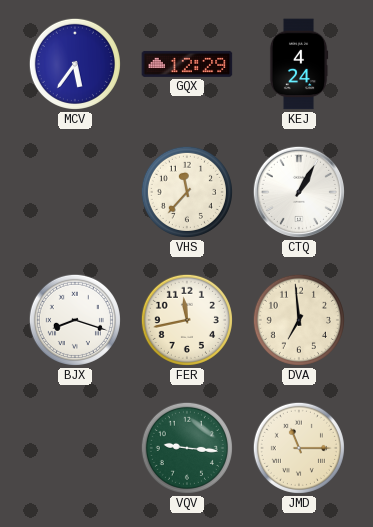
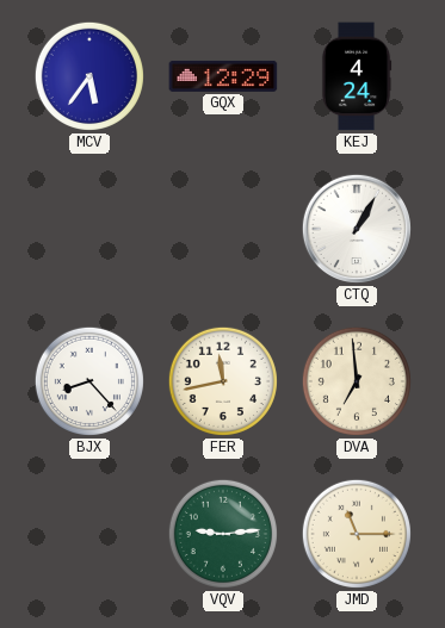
VHS: 11:37 -> none (187, 192)
BJX: 8:18 -> 8:23 (89, 381)
VQV: 9:16 -> 9:14 (223, 534)
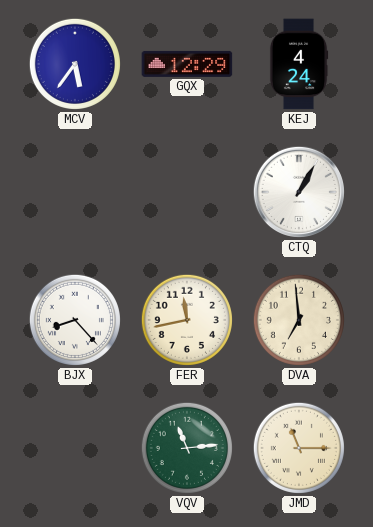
VQV: 9:14 -> 11:14 (187, 448)
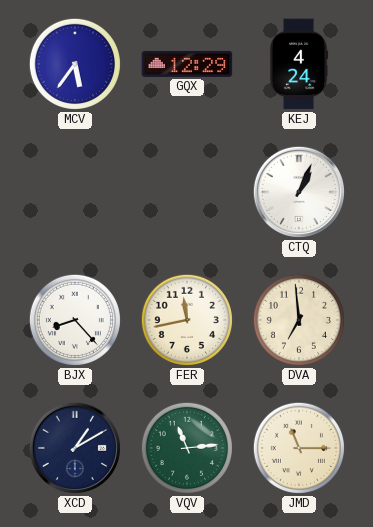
CTQ: 1:05 -> 1:04 (299, 192)
XCD: none -> 1:10 (75, 448)
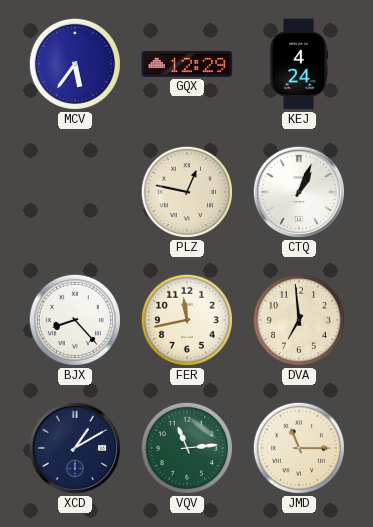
PLZ: none -> 12:47 (187, 192)
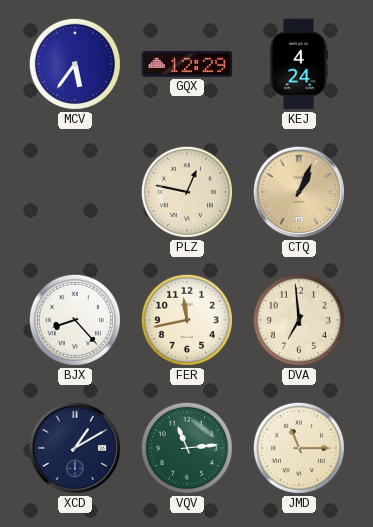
CTQ dial: white -> champagne (299, 192)
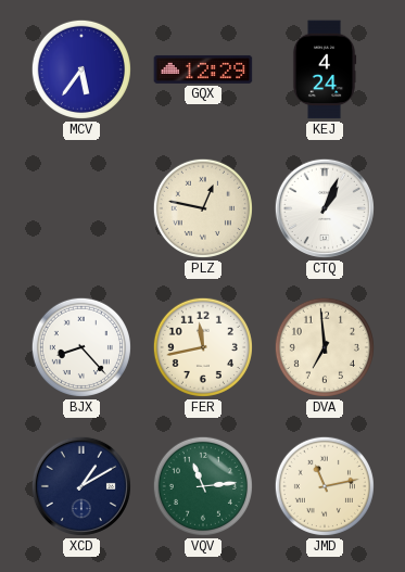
CTQ dial: champagne -> white (325, 208)
JMD: 11:15 -> 11:13 (325, 486)
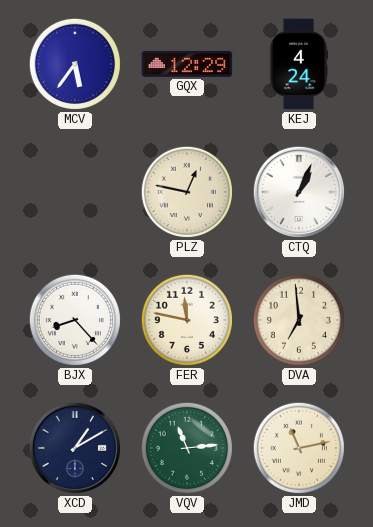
FER: 11:43 -> 11:47 (187, 320)
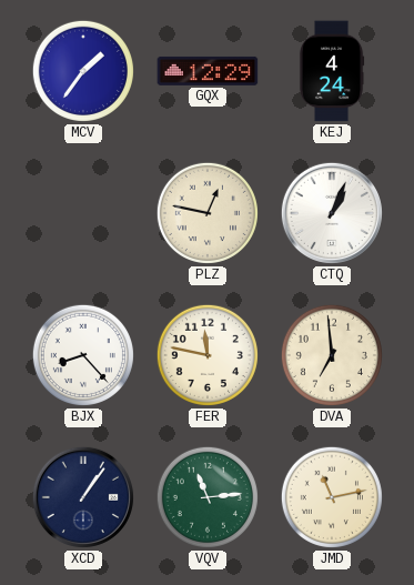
MCV: 5:36 -> 1:36 (83, 71)
XCD: 1:10 -> 1:06 (83, 497)
